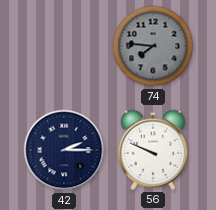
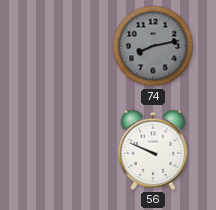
74: 7:46 -> 8:13 (153, 46)
42: 2:15 -> none (64, 150)
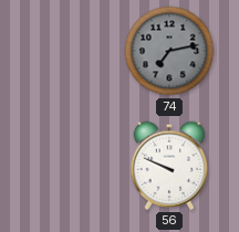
74: 8:13 -> 7:13 (169, 51)
